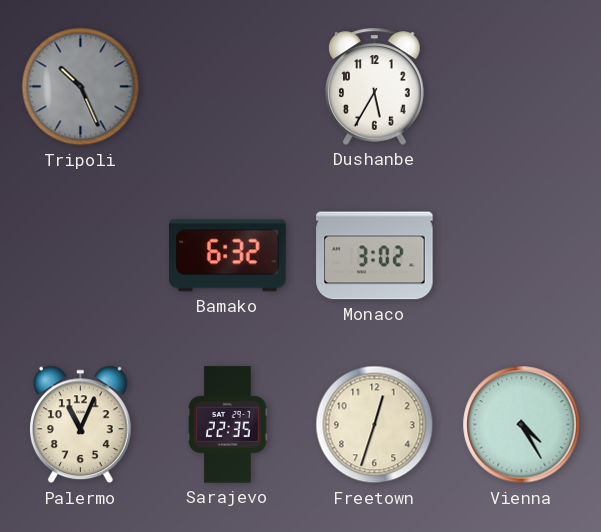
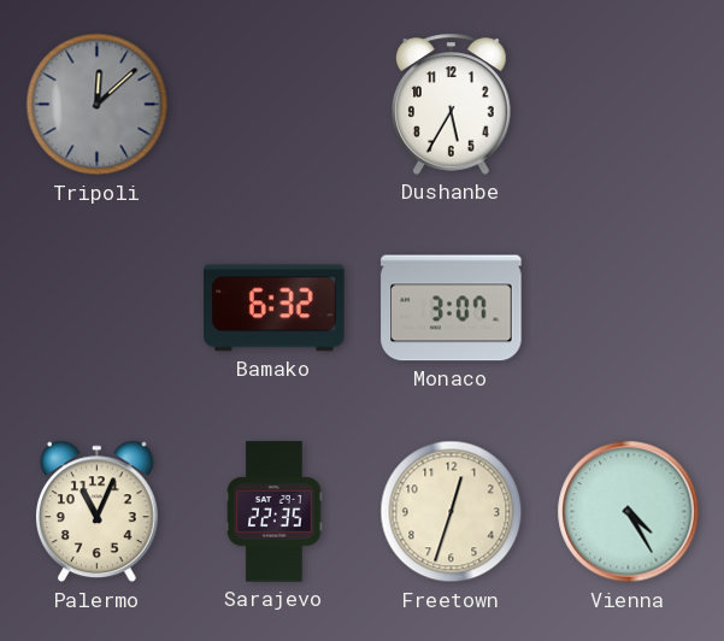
Tripoli: 10:26 -> 12:08 (98, 105)
Monaco: 3:02 -> 3:07 (452, 308)
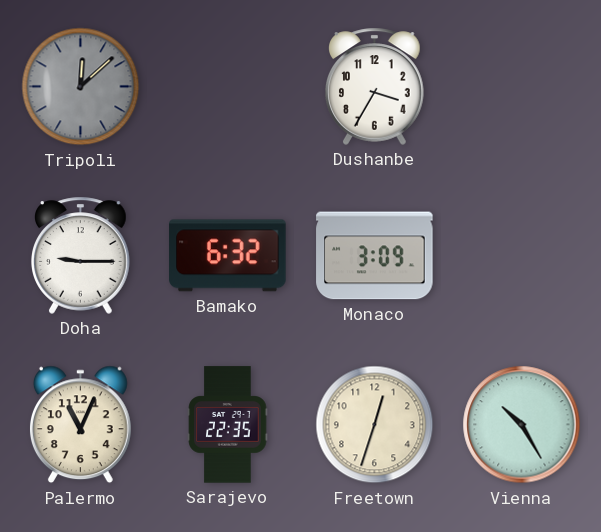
Dushanbe: 5:35 -> 3:35 (375, 86)
Doha: none -> 9:15 (81, 255)
Monaco: 3:07 -> 3:09 (375, 256)
Vienna: 4:25 -> 10:25 (522, 425)
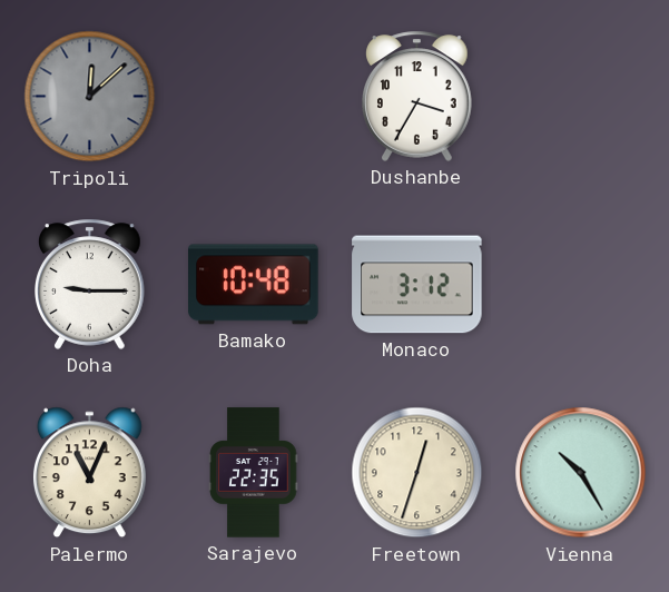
Bamako: 6:32 -> 10:48 (254, 285)
Monaco: 3:09 -> 3:12 (417, 285)
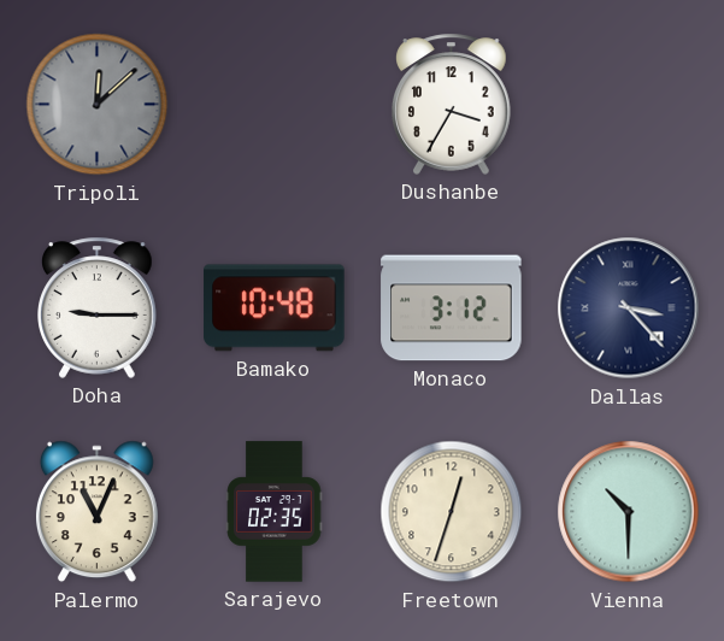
Dallas: none -> 3:23 (629, 308)
Sarajevo: 22:35 -> 02:35 (275, 512)
Vienna: 10:25 -> 10:30 (629, 512)
